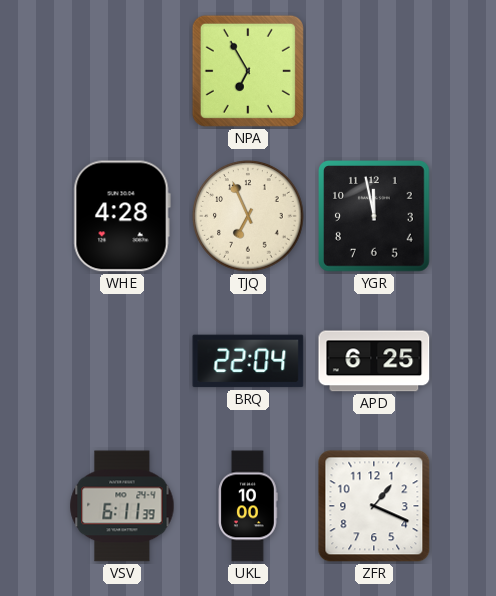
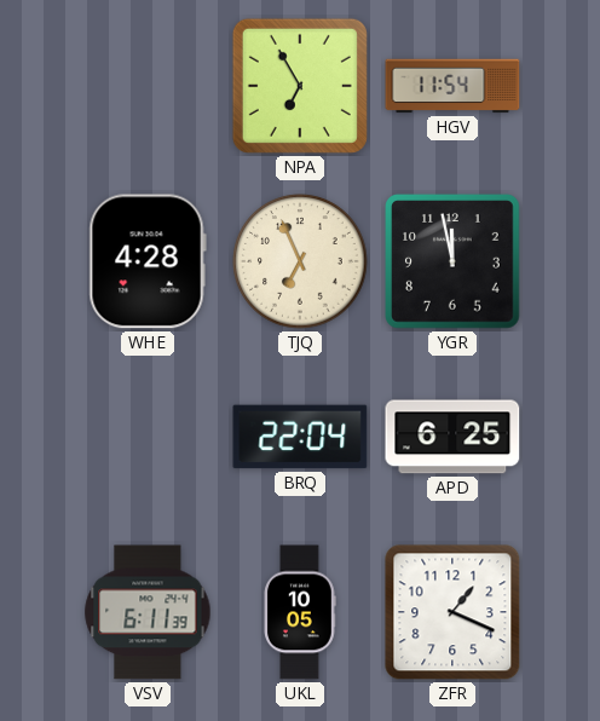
HGV: none -> 11:54 (452, 86)
UKL: 10:00 -> 10:05 (300, 612)
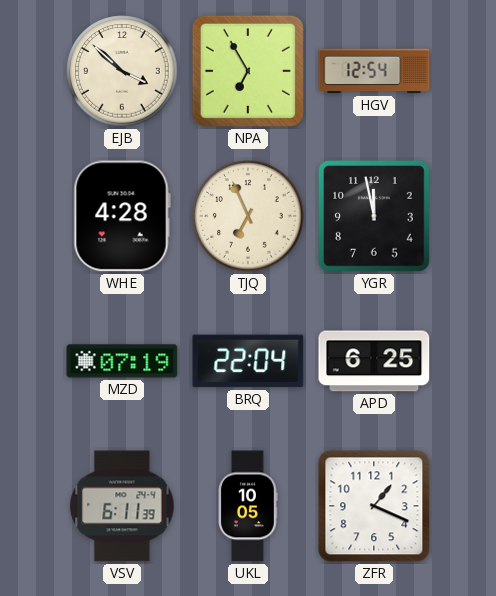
EJB: none -> 3:52 (122, 71)
HGV: 11:54 -> 12:54 (374, 71)
MZD: none -> 07:19 (122, 361)
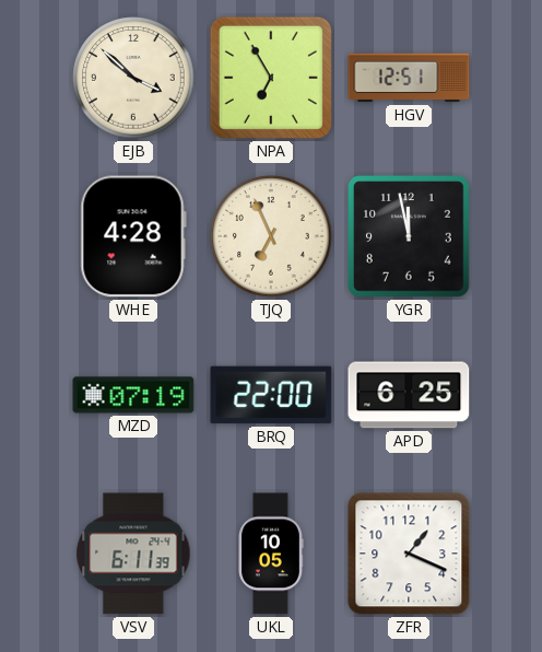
HGV: 12:54 -> 12:51 (409, 78)
BRQ: 22:04 -> 22:00 (271, 395)
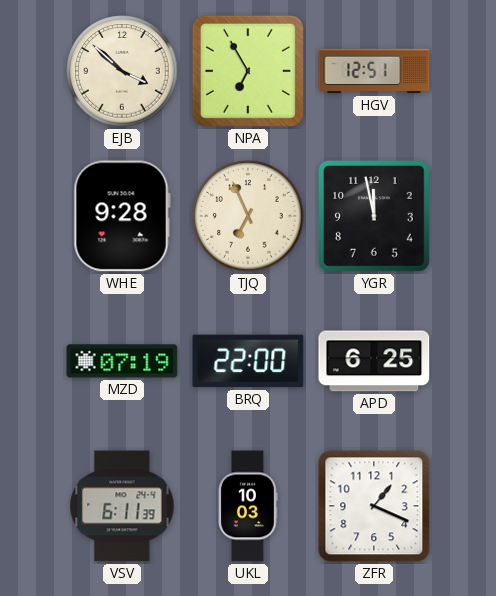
WHE: 4:28 -> 9:28 (122, 216)
UKL: 10:05 -> 10:03 (248, 506)
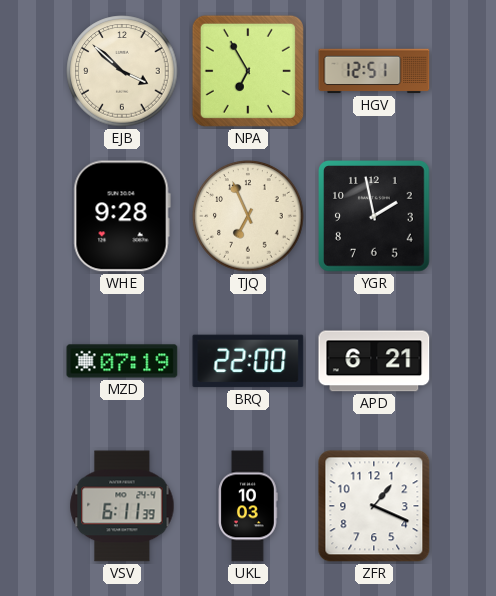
YGR: 11:58 -> 1:58 (375, 217)
APD: 6:25 -> 6:21 (374, 361)
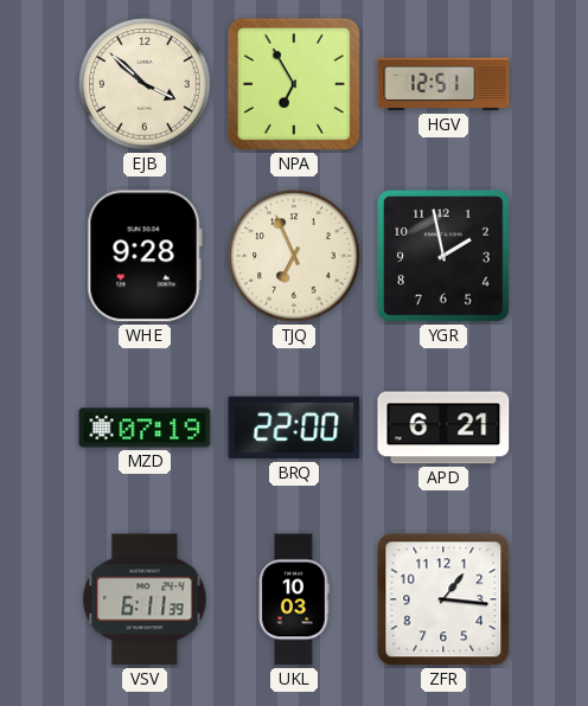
ZFR: 1:19 -> 1:16 (443, 599)
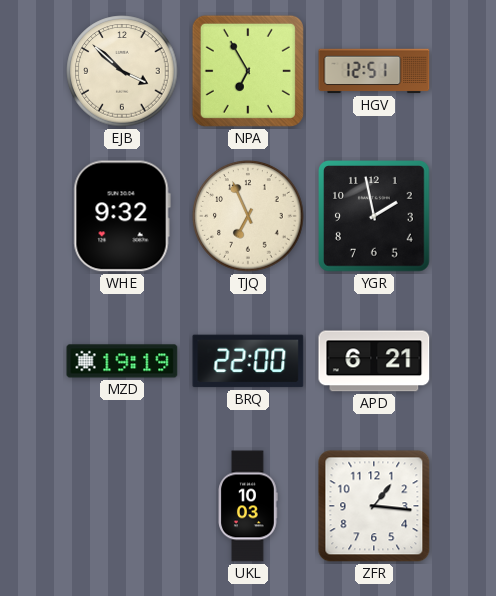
WHE: 9:28 -> 9:32 (122, 216)
MZD: 07:19 -> 19:19 (122, 361)
VSV: 6:11 -> none (145, 599)
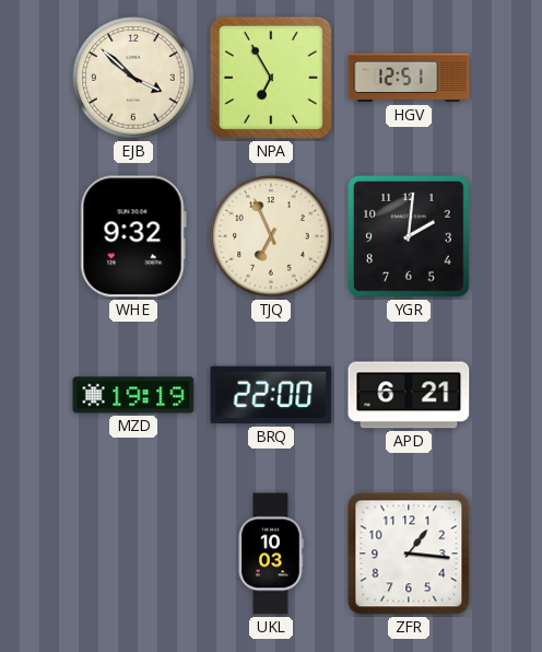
YGR: 1:58 -> 2:01 (410, 237)
